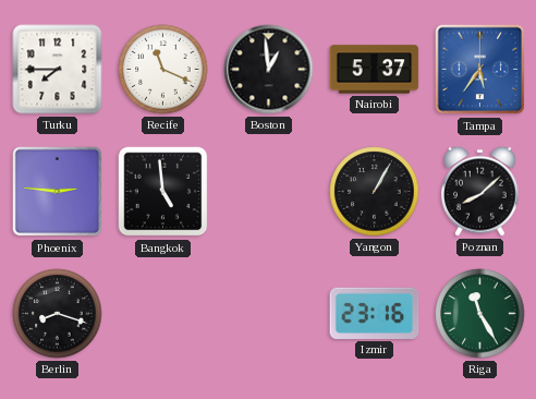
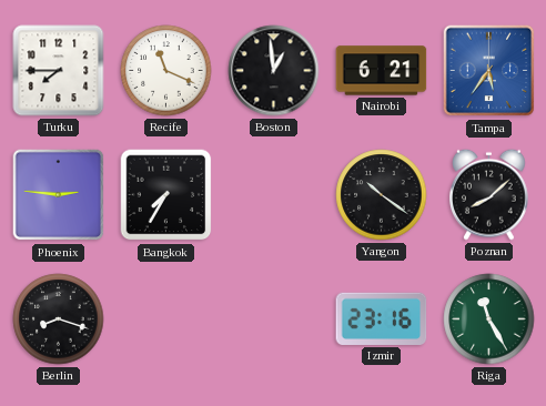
Nairobi: 5:37 -> 6:21 (382, 71)
Bangkok: 4:59 -> 7:35 (166, 195)
Yangon: 1:05 -> 10:21 (382, 195)
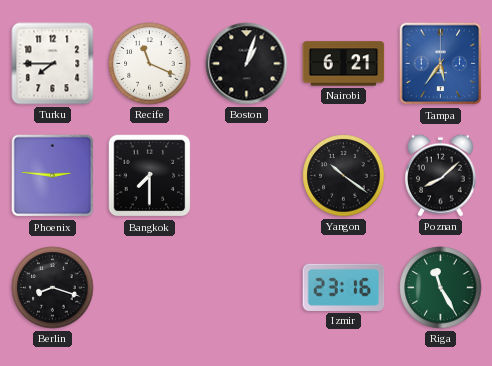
Boston: 12:59 -> 1:03 (247, 64)
Bangkok: 7:35 -> 7:30 (150, 176)
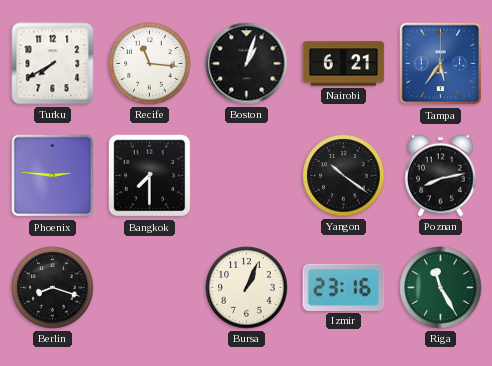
Turku: 7:45 -> 7:40 (53, 64)
Recife: 11:19 -> 11:16 (150, 64)
Poznan: 8:08 -> 8:13 (441, 175)
Bursa: none -> 1:04 (247, 288)
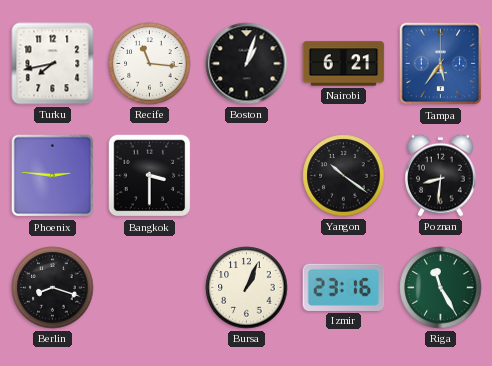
Turku: 7:40 -> 7:43 (53, 64)
Bangkok: 7:30 -> 3:30 (150, 176)
Poznan: 8:13 -> 8:31 (441, 175)
